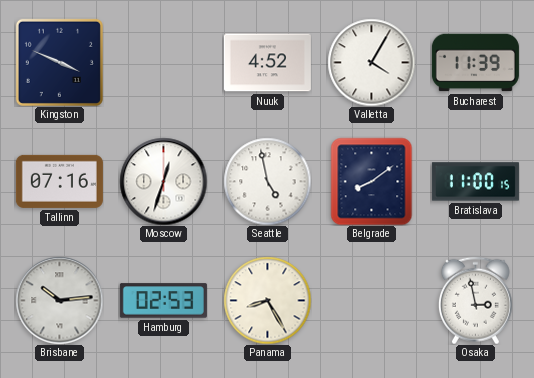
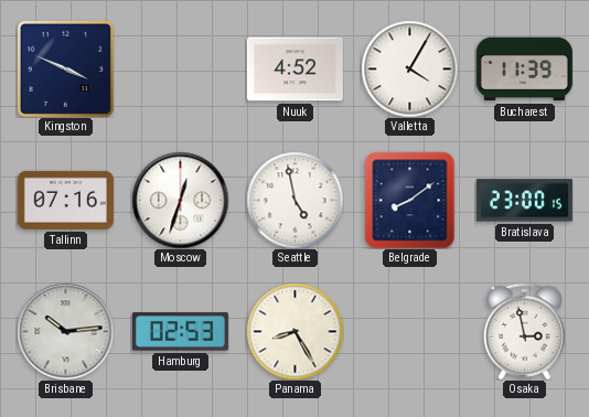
Bratislava: 11:00 -> 23:00 (524, 201)
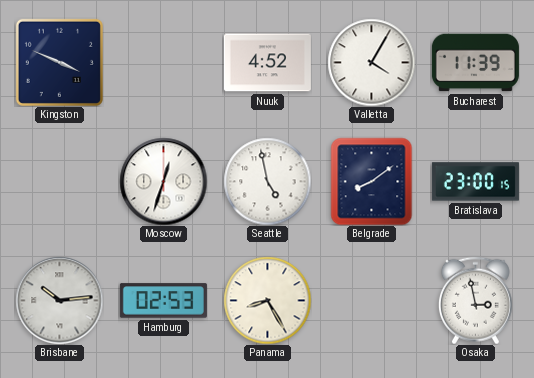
Tallinn: 07:16 -> none (65, 200)
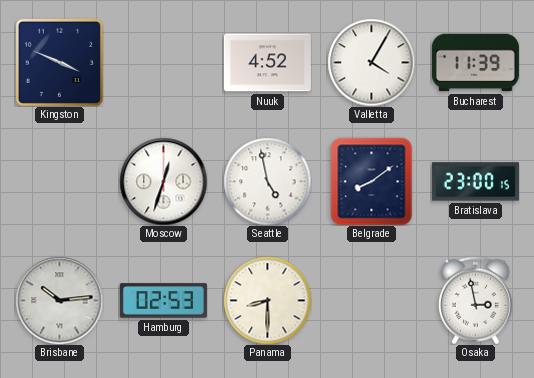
Panama: 8:25 -> 8:30 (267, 300)
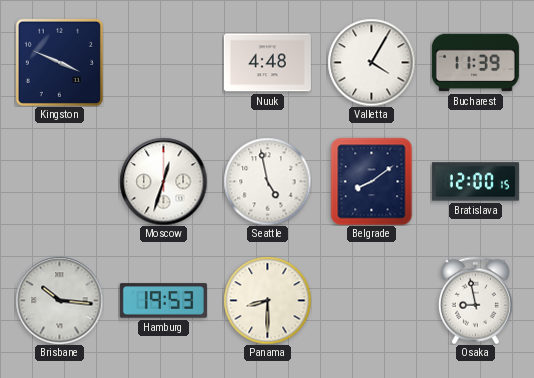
Nuuk: 4:52 -> 4:48 (267, 63)
Bratislava: 23:00 -> 12:00 (475, 182)
Brisbane: 10:14 -> 10:16 (59, 300)
Hamburg: 02:53 -> 19:53 (163, 301)
Osaka: 2:58 -> 8:58 (475, 300)
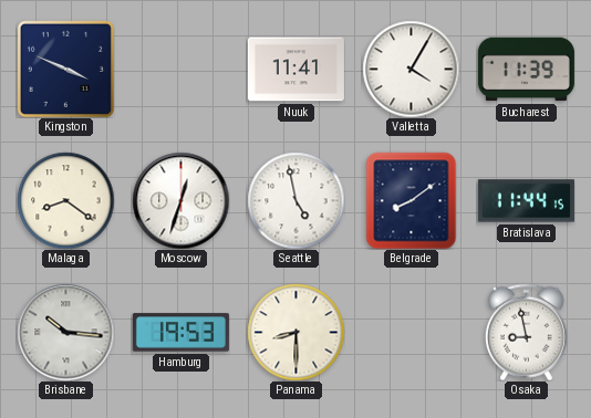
Nuuk: 4:48 -> 11:41 (295, 70)
Malaga: none -> 8:21 (65, 200)
Bratislava: 12:00 -> 11:44 (526, 201)
